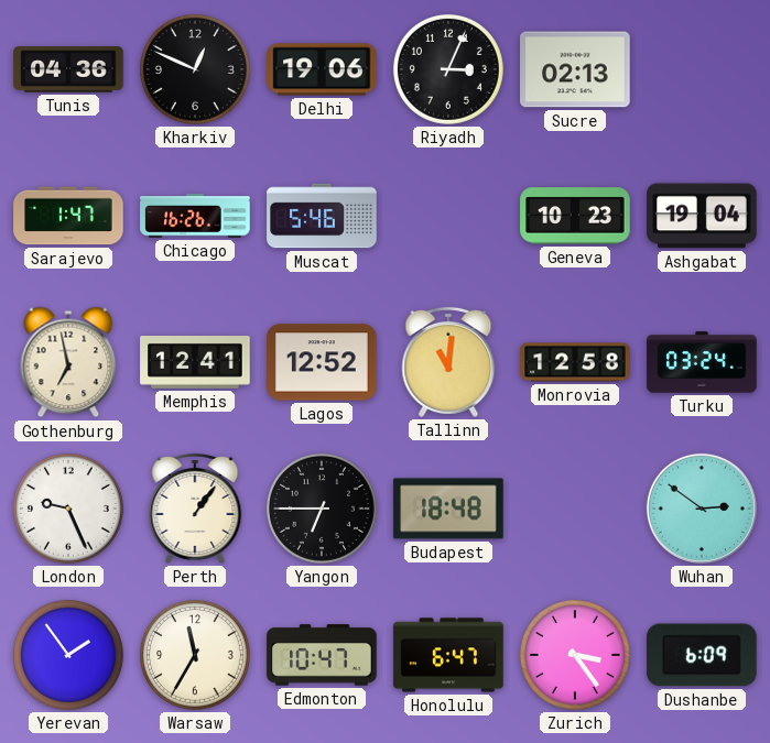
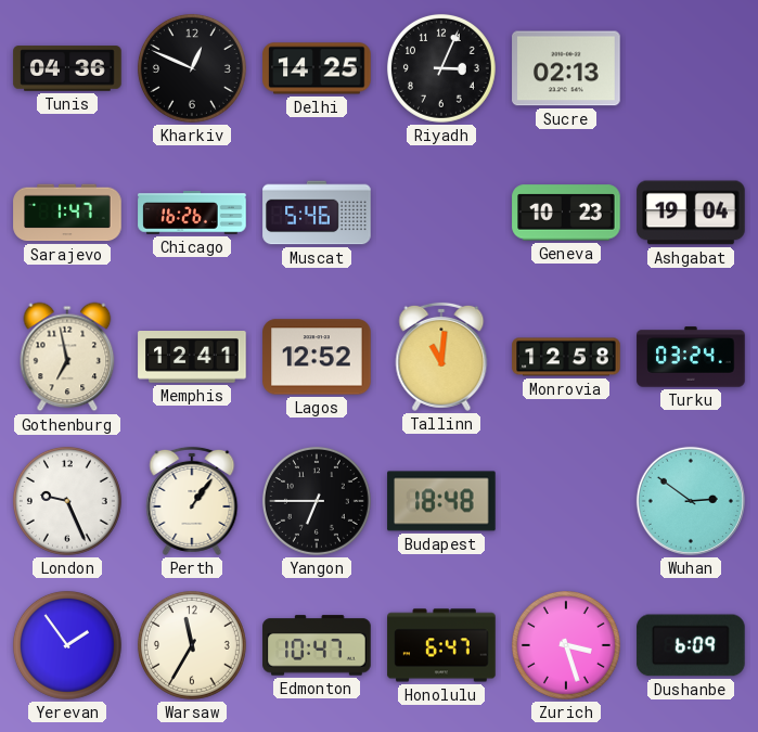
Delhi: 19:06 -> 14:25 (317, 68)
Zurich: 3:24 -> 3:27 (566, 645)
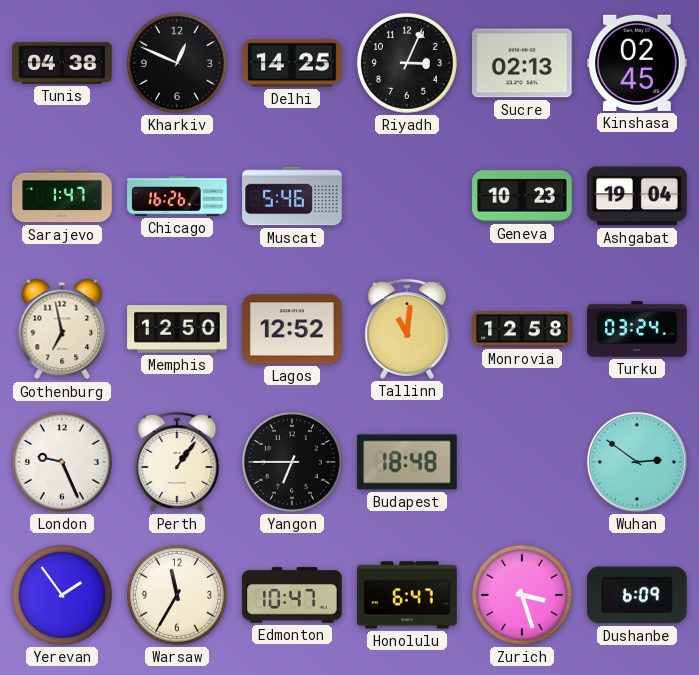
Tunis: 04:36 -> 04:38 (62, 63)
Kinshasa: none -> 02:45 (637, 63)
Memphis: 12:41 -> 12:50 (177, 330)
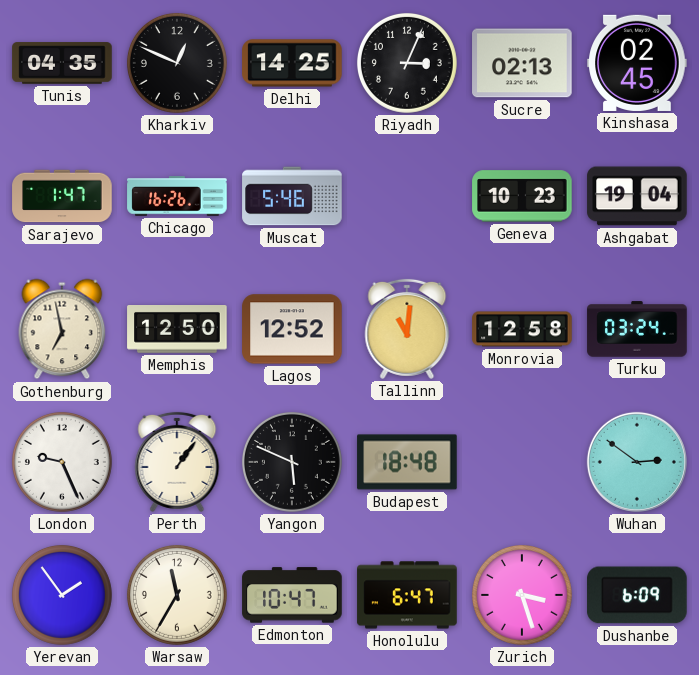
Tunis: 04:38 -> 04:35 (62, 63)
Yangon: 6:45 -> 5:49 (292, 462)
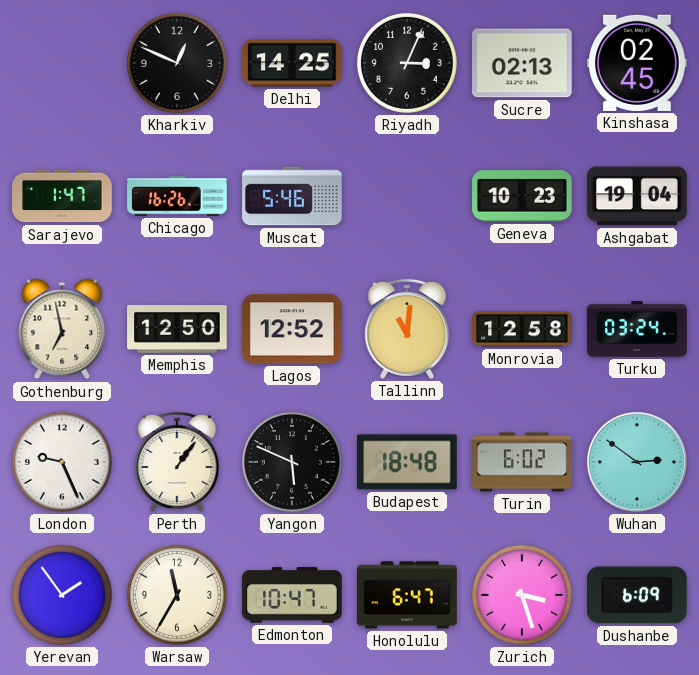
Tunis: 04:35 -> none (62, 63)
Turin: none -> 6:02 (522, 462)
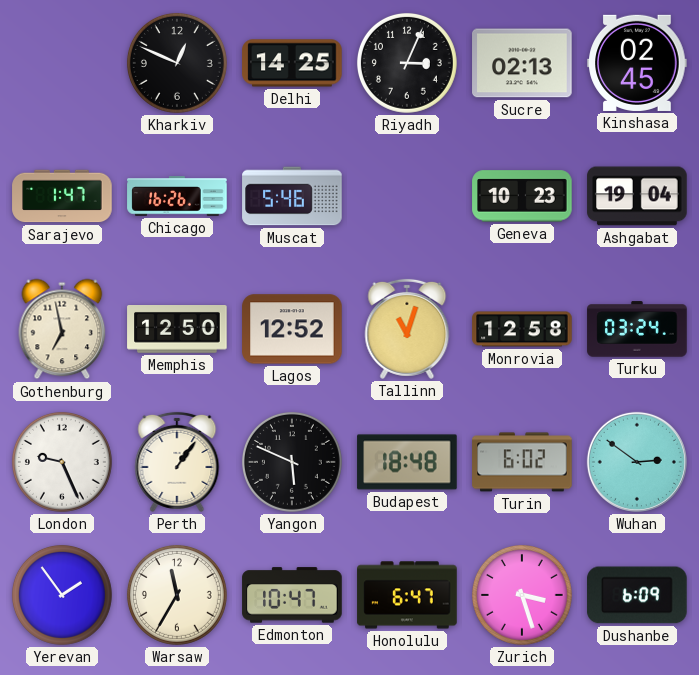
Tallinn: 11:01 -> 11:03 (407, 329)
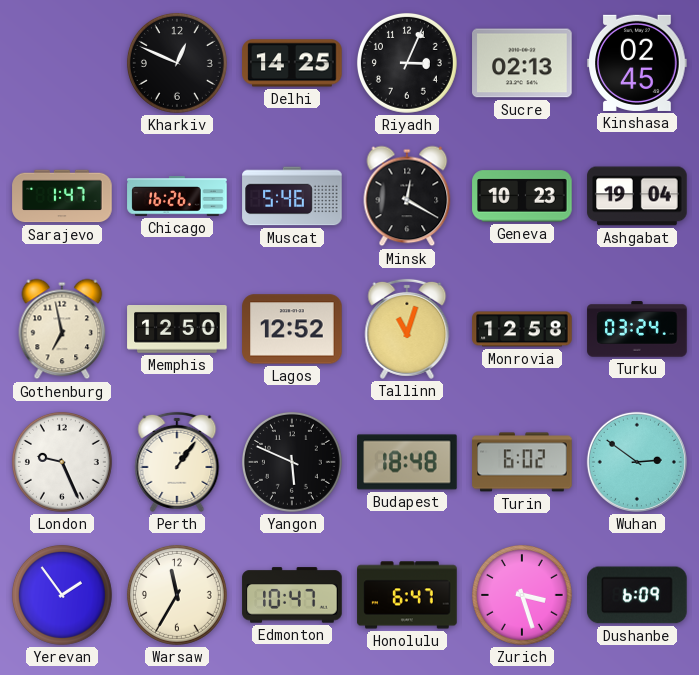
Minsk: none -> 12:20 (407, 196)
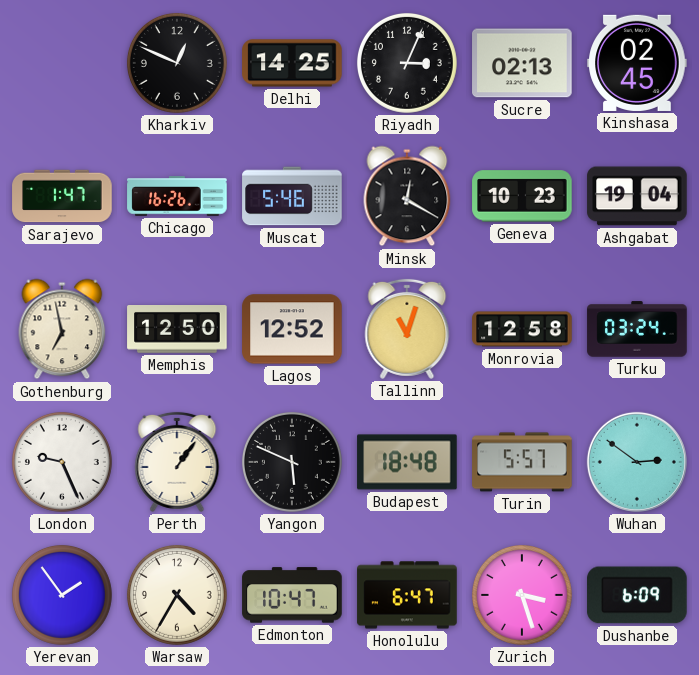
Turin: 6:02 -> 5:57 (522, 462)
Warsaw: 11:35 -> 4:35 (177, 595)
